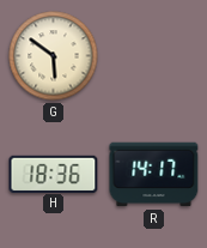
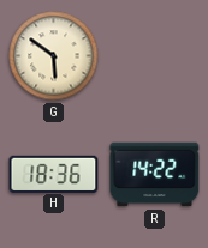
R: 14:17 -> 14:22 (155, 175)
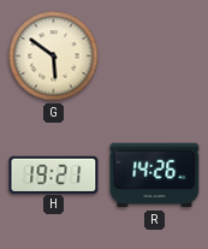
H: 18:36 -> 19:21 (54, 174)
R: 14:22 -> 14:26 (155, 176)
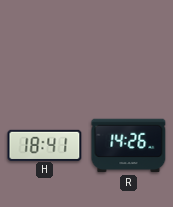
G: 5:51 -> none (54, 57)
H: 19:21 -> 18:41 (45, 145)
